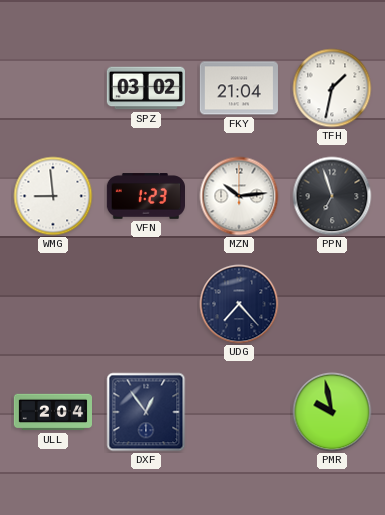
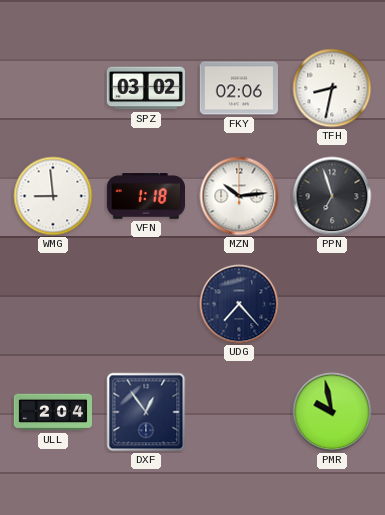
FKY: 21:04 -> 02:06 (239, 88)
TFH: 1:32 -> 8:32 (332, 88)
VFN: 1:23 -> 1:18 (145, 196)
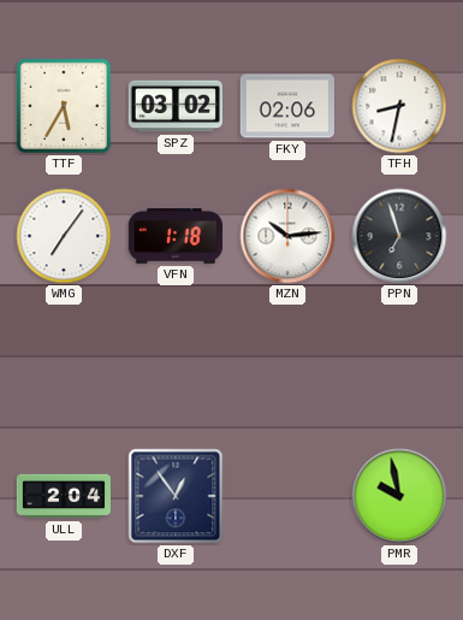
TTF: none -> 5:35 (64, 106)
WMG: 8:59 -> 7:06 (64, 236)
UDG: 7:23 -> none (239, 304)
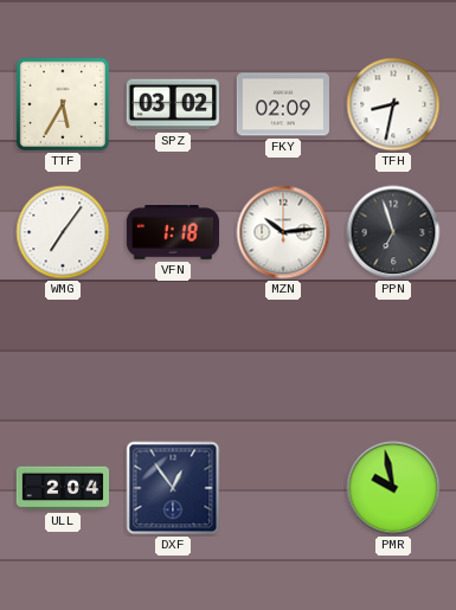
FKY: 02:06 -> 02:09 (283, 104)
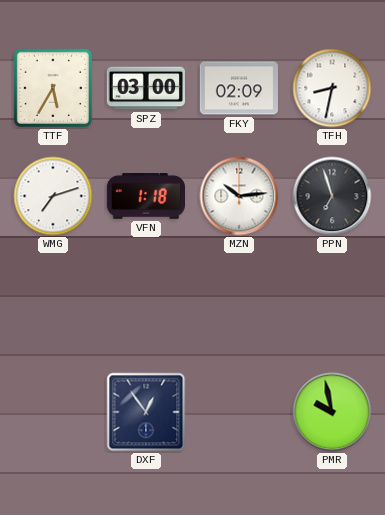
SPZ: 03:02 -> 03:00 (146, 88)
WMG: 7:06 -> 7:12 (53, 196)
ULL: 2:04 -> none (62, 488)
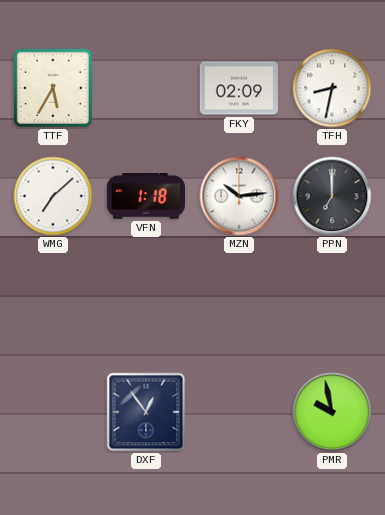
SPZ: 03:00 -> none (146, 88)
WMG: 7:12 -> 7:08 (53, 196)
PPN: 6:57 -> 7:00 (332, 196)
